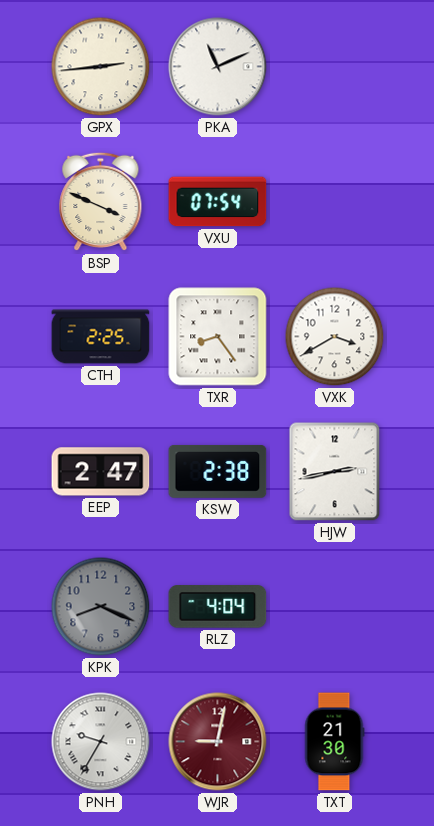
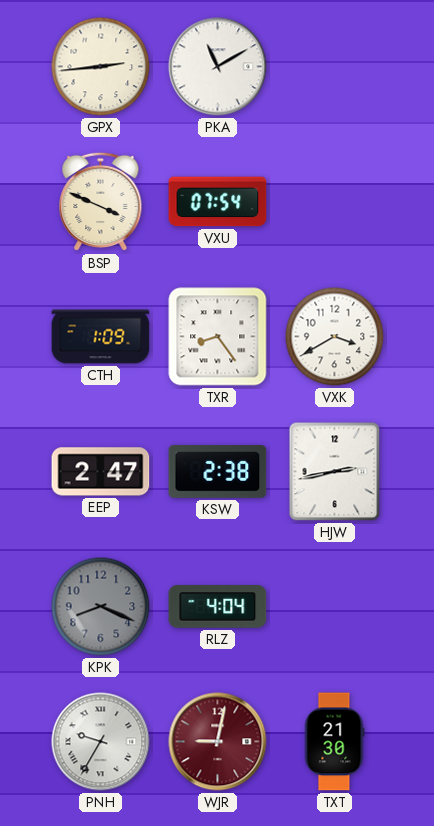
PKA: 11:11 -> 11:10 (218, 67)
CTH: 2:25 -> 1:09 (101, 337)
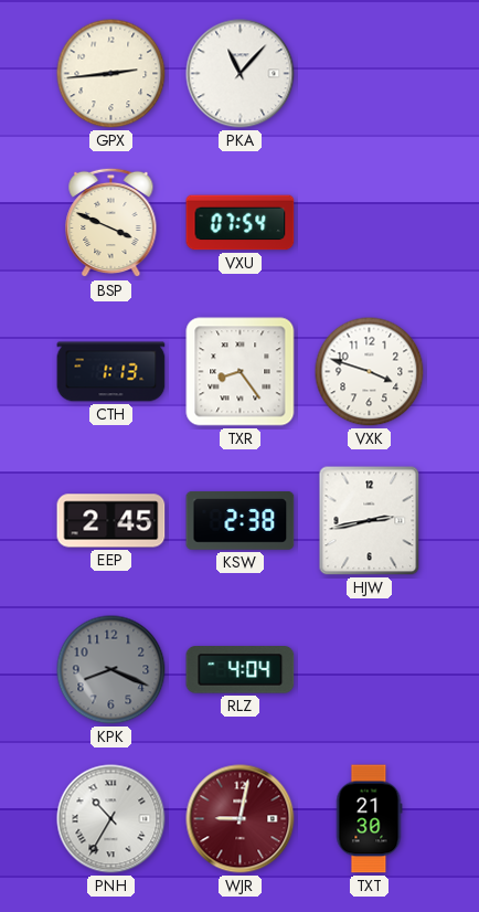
PKA: 11:10 -> 11:07 (241, 74)
CTH: 1:09 -> 1:13 (111, 372)
VXK: 3:40 -> 3:48 (370, 372)
EEP: 2:47 -> 2:45 (111, 521)
PNH: 9:35 -> 10:35 (111, 819)
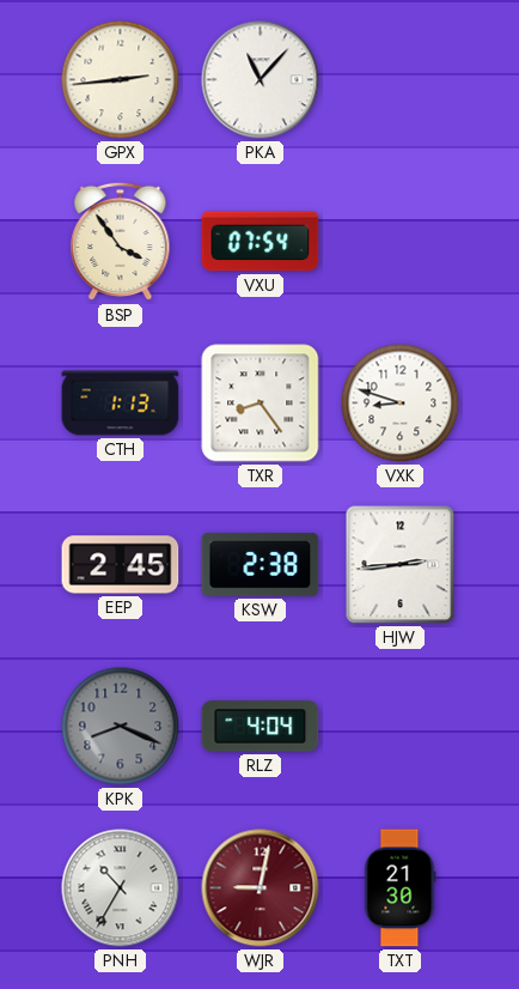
BSP: 3:49 -> 3:54 (121, 242)
VXK: 3:48 -> 8:48 (401, 404)
HJW: 2:43 -> 2:44 (401, 565)
